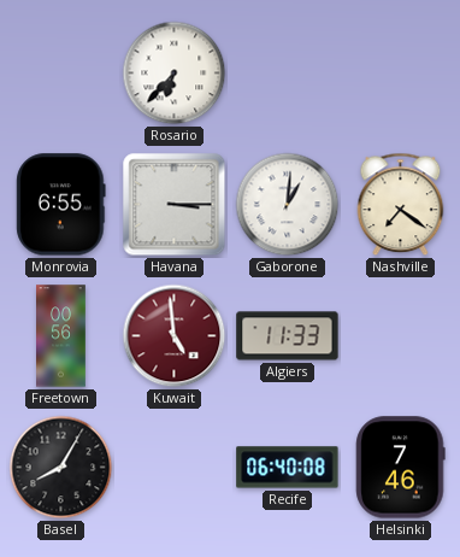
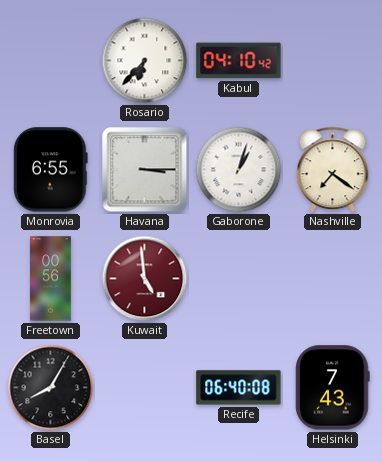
Kabul: none -> 04:10 (239, 61)
Gaborone: 1:01 -> 1:03 (239, 170)
Algiers: 11:33 -> none (288, 336)
Helsinki: 7:46 -> 7:43 (333, 388)
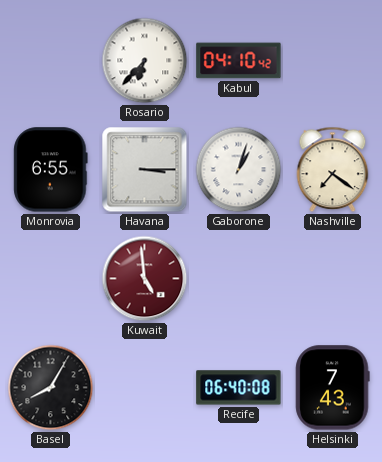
Freetown: 00:56 -> none (51, 279)
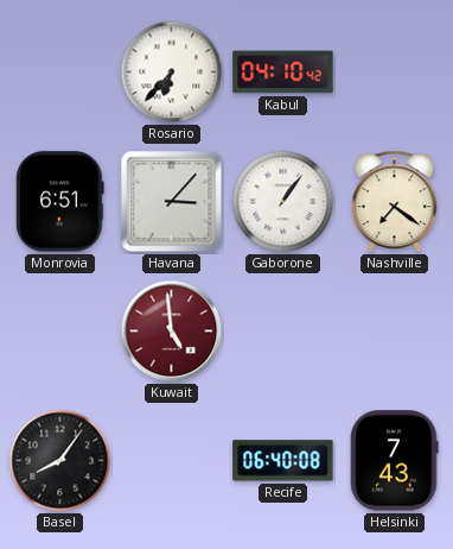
Monrovia: 6:55 -> 6:51 (60, 202)
Havana: 3:15 -> 3:07 (172, 202)
Gaborone: 1:03 -> 1:06 (283, 202)
Basel: 8:05 -> 8:06 (60, 461)
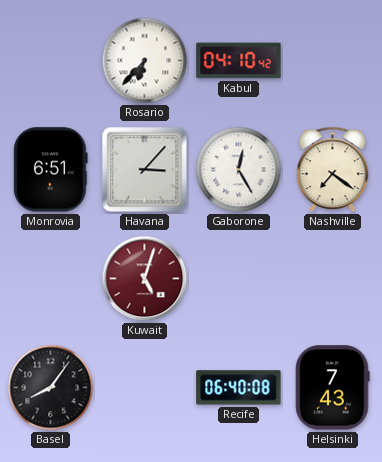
Gaborone: 1:06 -> 12:25 (239, 170)
Kuwait: 4:59 -> 5:03 (145, 279)
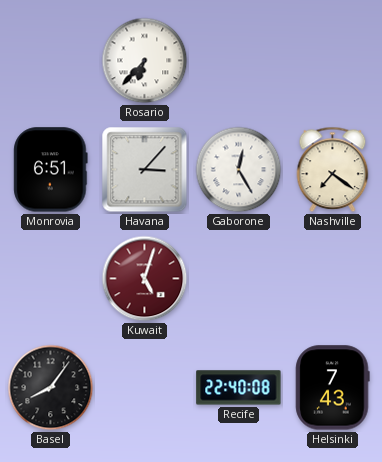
Kabul: 04:10 -> none (239, 61)
Recife: 06:40 -> 22:40 (239, 388)
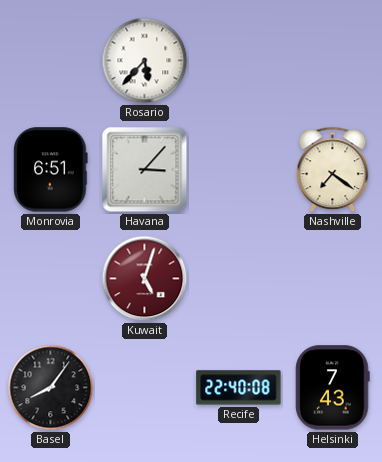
Rosario: 6:37 -> 5:37 (145, 61)
Gaborone: 12:25 -> none (239, 170)
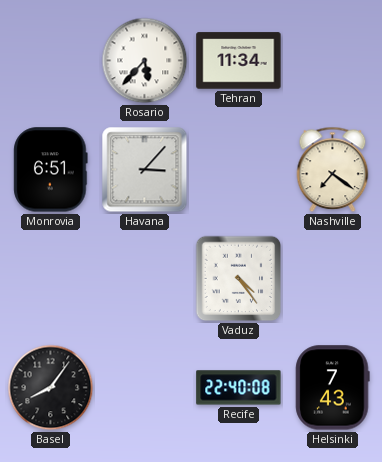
Tehran: none -> 11:34 (239, 61)
Kuwait: 5:03 -> none (145, 279)
Vaduz: none -> 4:24 (239, 279)
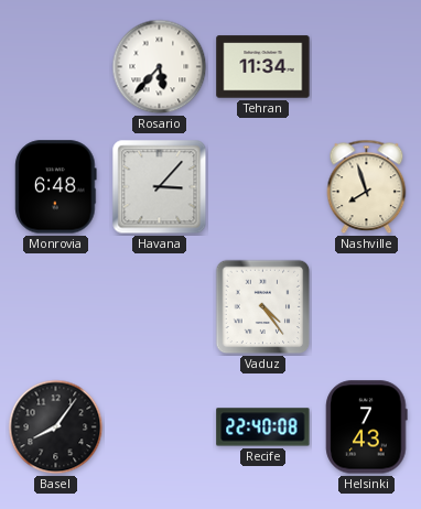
Monrovia: 6:51 -> 6:48 (56, 187)
Nashville: 7:21 -> 7:57 (367, 187)
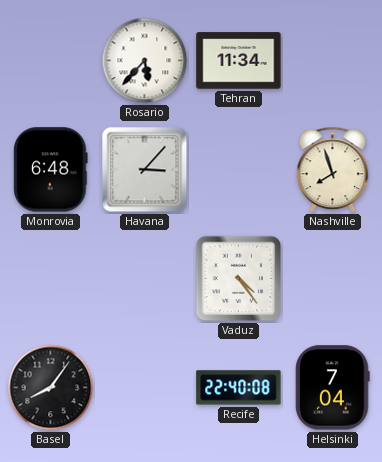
Helsinki: 7:43 -> 7:04 (333, 388)
